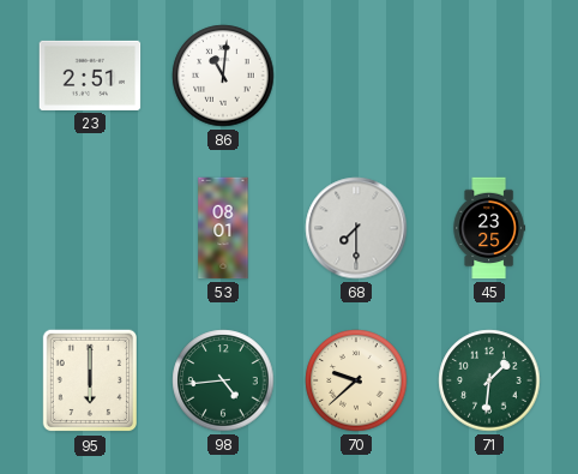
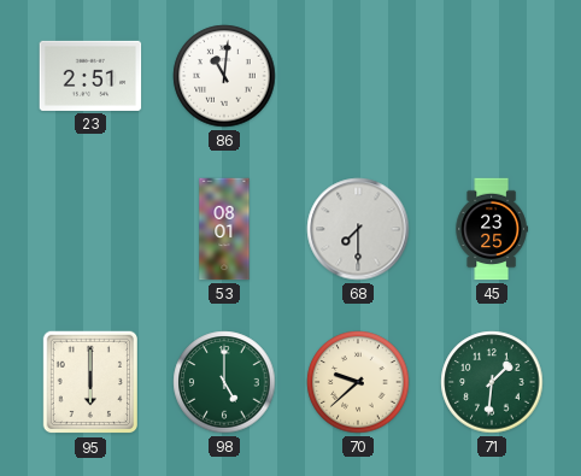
98: 4:44 -> 5:00 (224, 382)
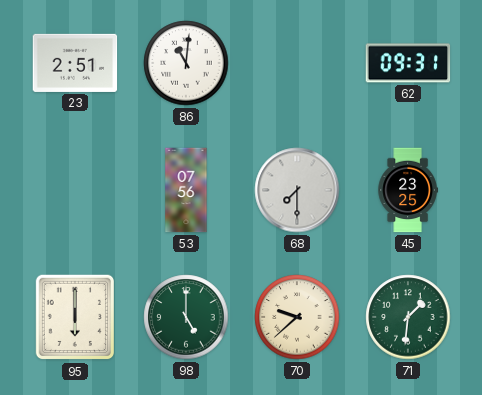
62: none -> 09:31 (408, 63)
53: 08:01 -> 07:56 (186, 190)
